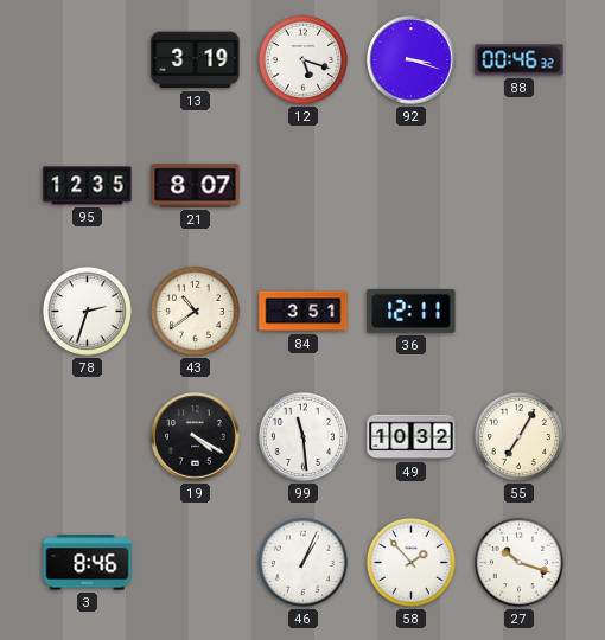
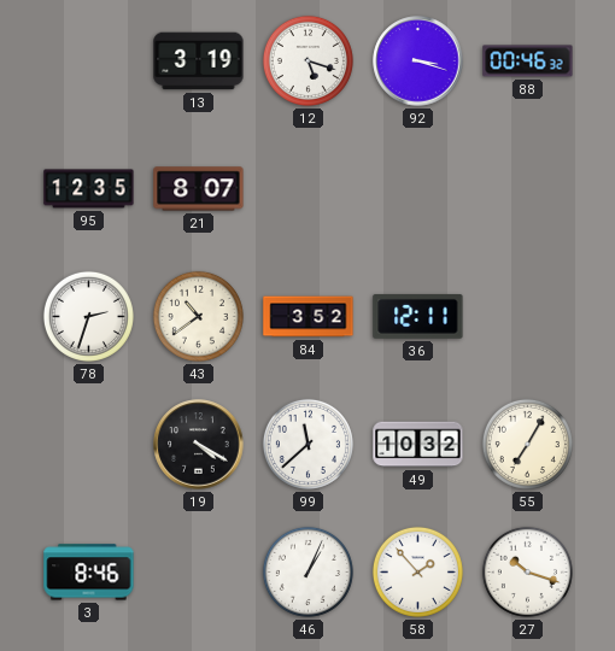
84: 3:51 -> 3:52 (309, 317)
99: 11:29 -> 11:38 (307, 444)
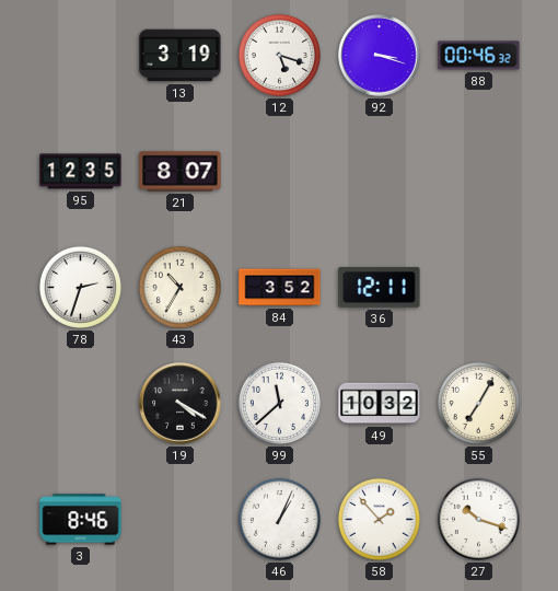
43: 10:39 -> 10:35 (179, 287)
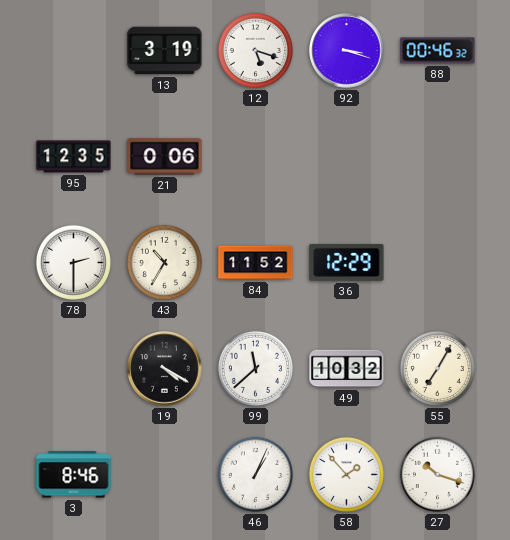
21: 8:07 -> 0:06 (165, 157)
78: 2:33 -> 2:30 (73, 262)
84: 3:52 -> 11:52 (256, 263)
36: 12:11 -> 12:29 (347, 262)
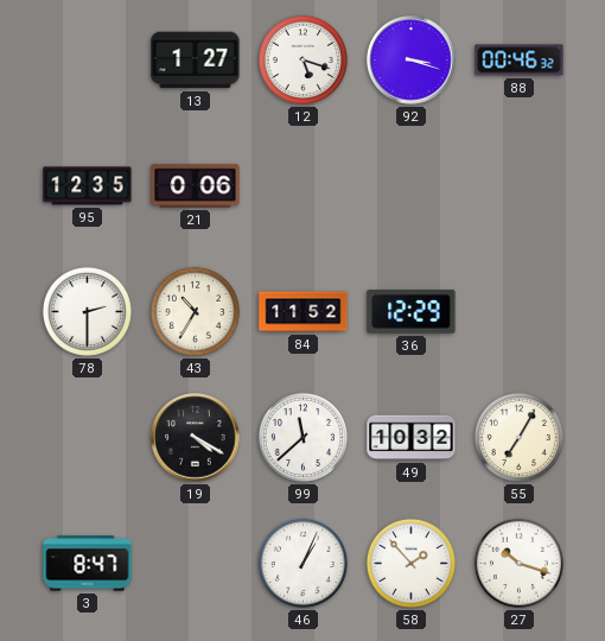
13: 3:19 -> 1:27 (196, 61)
3: 8:46 -> 8:47 (88, 564)
